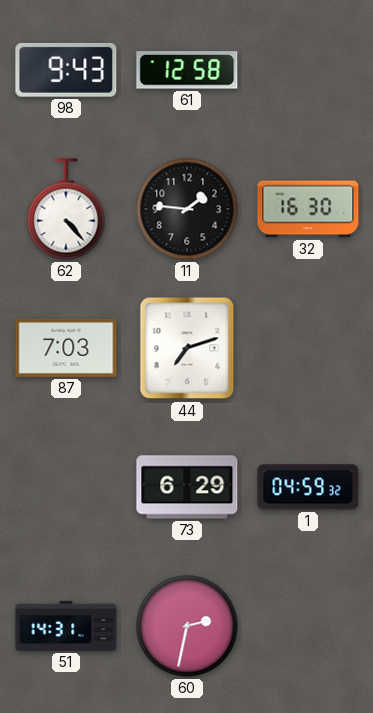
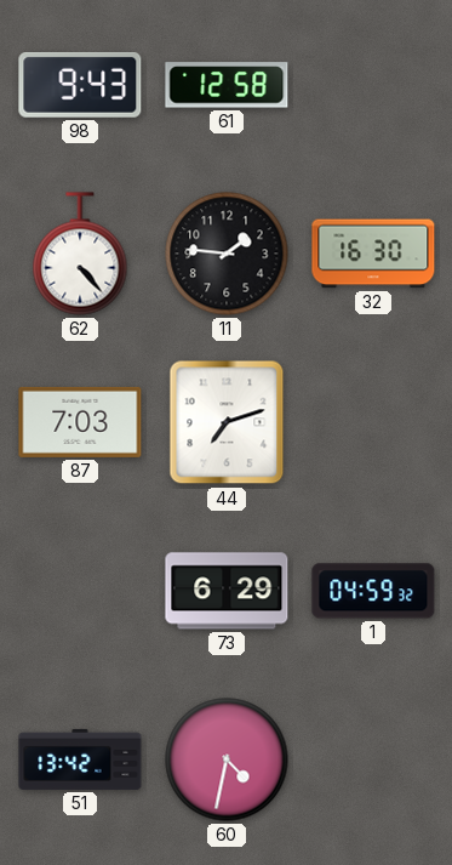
51: 14:31 -> 13:42 (80, 759)
60: 2:32 -> 4:32 (227, 759)
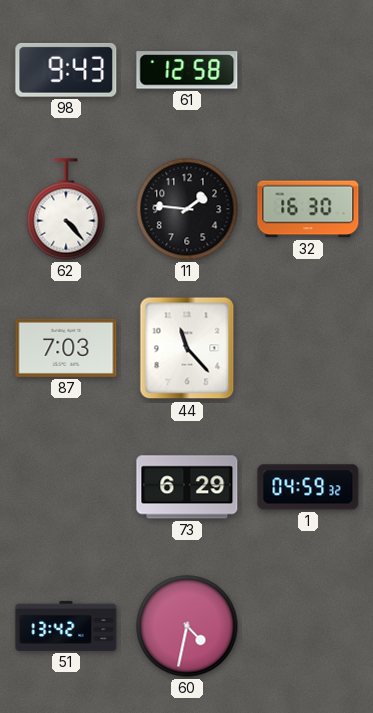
44: 7:12 -> 11:23 (187, 348)
